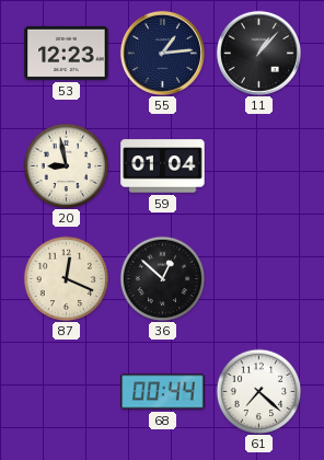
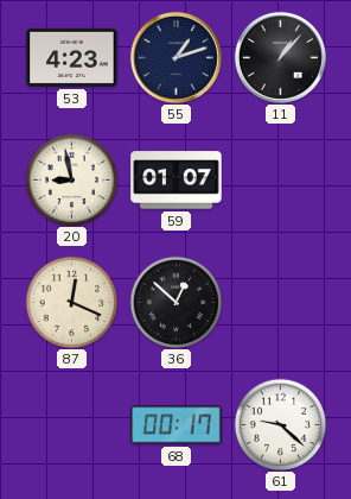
53: 12:23 -> 4:23 (72, 57)
55: 1:14 -> 1:12 (175, 57)
59: 01:04 -> 01:07 (177, 181)
68: 00:44 -> 00:17 (177, 425)
61: 7:22 -> 9:22 (280, 424)
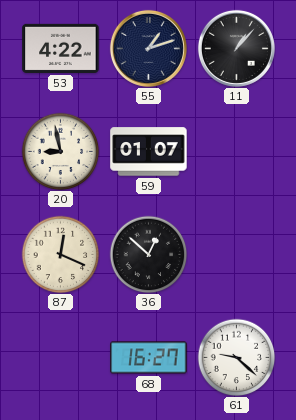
53: 4:23 -> 4:22 (61, 48)
68: 00:17 -> 16:27 (149, 358)
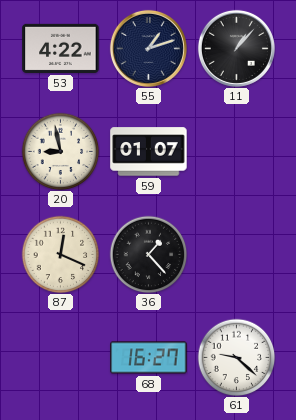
36: 12:52 -> 1:23 (148, 254)
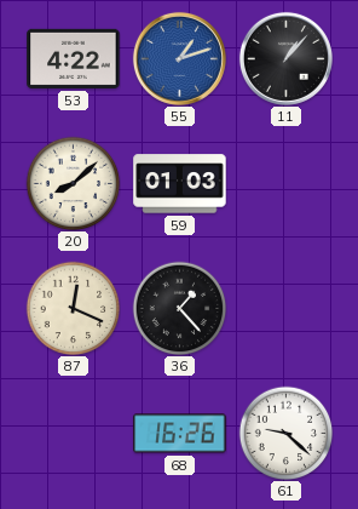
55 dial: navy -> blue (179, 58)
20: 8:58 -> 8:08 (73, 183)
59: 01:07 -> 01:03 (180, 184)
68: 16:27 -> 16:26 (180, 434)
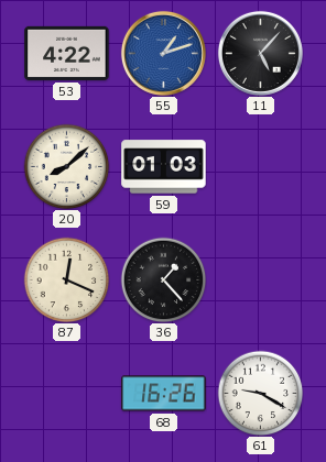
11: 1:07 -> 5:07 (260, 53)
61: 9:22 -> 9:20 (260, 393)
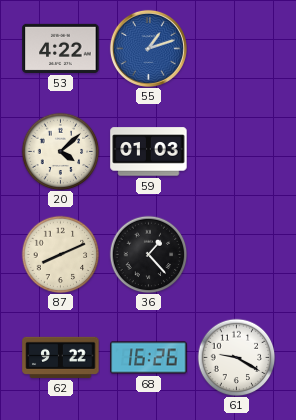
11: 5:07 -> none (260, 53)
20: 8:08 -> 4:08 (60, 151)
87: 12:19 -> 8:11 (60, 254)
62: none -> 9:22 (61, 357)
